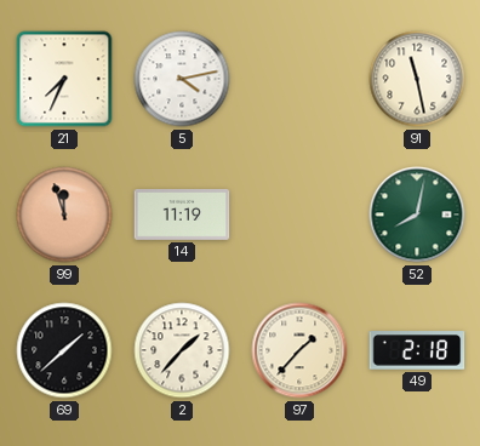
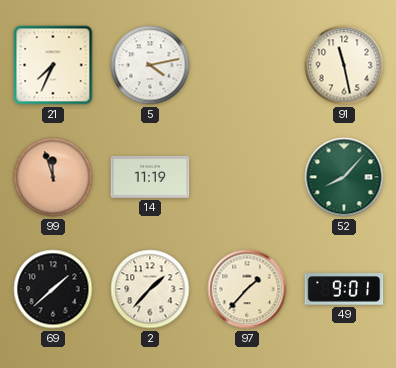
52: 8:02 -> 8:07 (344, 177)
49: 2:18 -> 9:01 (344, 289)
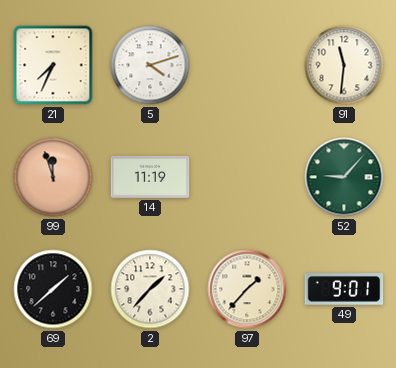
5: 4:13 -> 4:12 (150, 65)
91: 11:28 -> 11:31 (344, 65)
52: 8:07 -> 9:07 (344, 177)
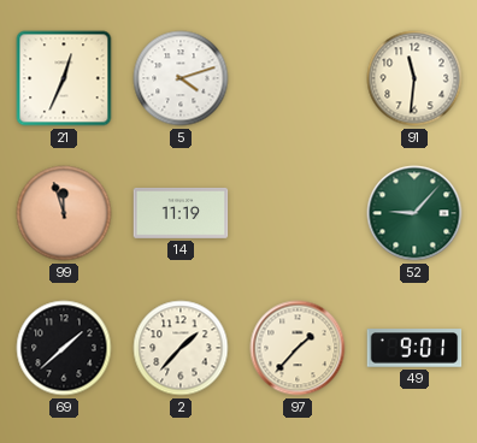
21: 7:34 -> 12:34 (64, 78)
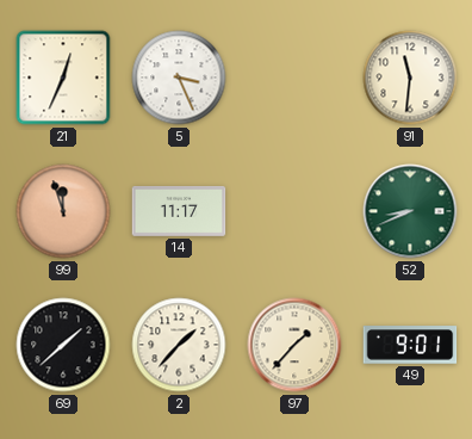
5: 4:12 -> 3:26 (179, 78)
14: 11:19 -> 11:17 (179, 211)
52: 9:07 -> 8:41 (410, 211)
